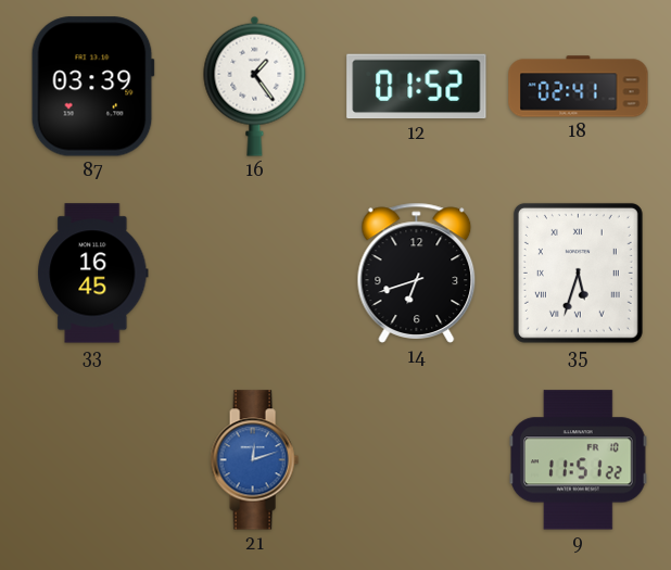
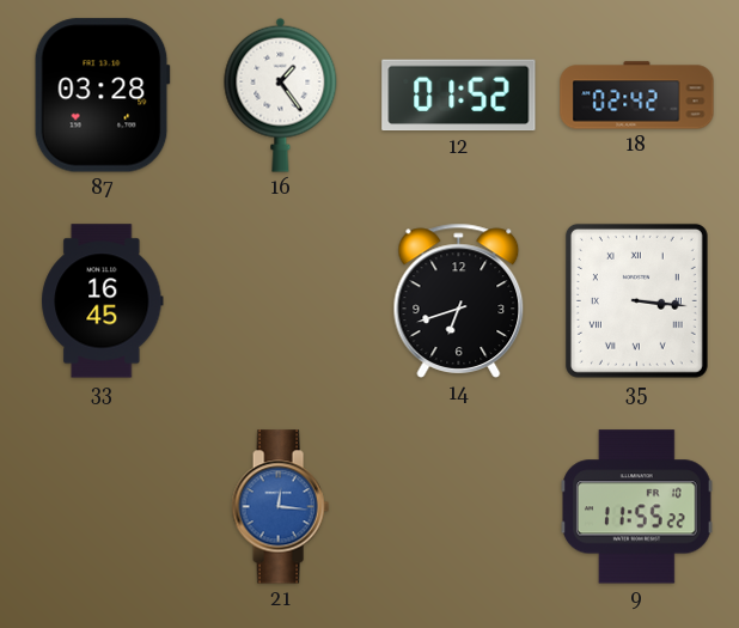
87: 03:39 -> 03:28 (102, 96)
18: 02:41 -> 02:42 (637, 96)
35: 5:33 -> 3:16 (636, 300)
21: 12:12 -> 12:16 (280, 507)
9: 11:51 -> 11:55 (637, 507)
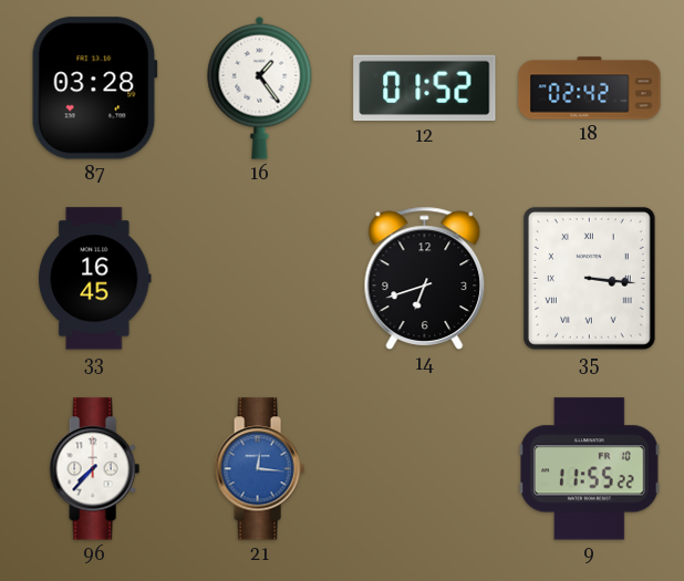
96: none -> 7:37 (94, 469)
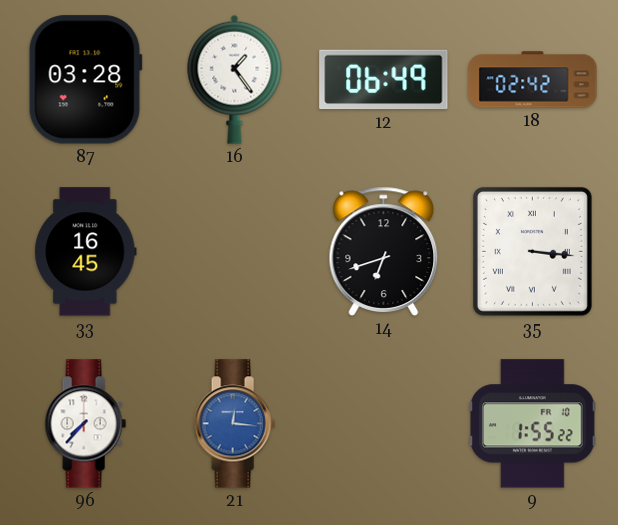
12: 01:52 -> 06:49 (384, 80)
9: 11:55 -> 1:55 (533, 424)
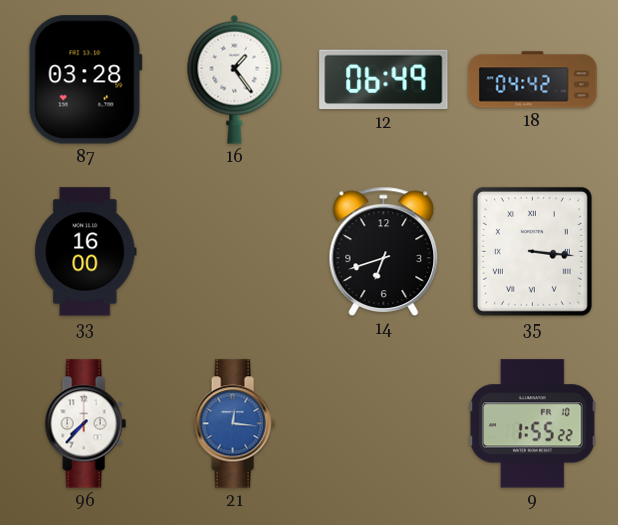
18: 02:42 -> 04:42 (533, 80)
33: 16:45 -> 16:00 (86, 252)
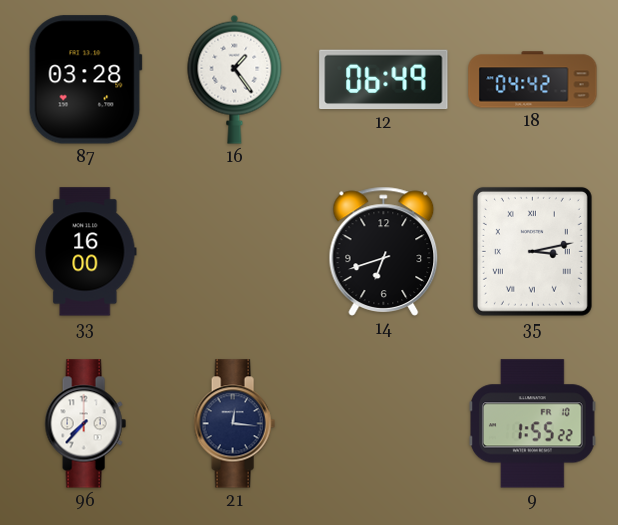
35: 3:16 -> 3:13 (532, 251)
21 dial: blue -> navy (234, 424)
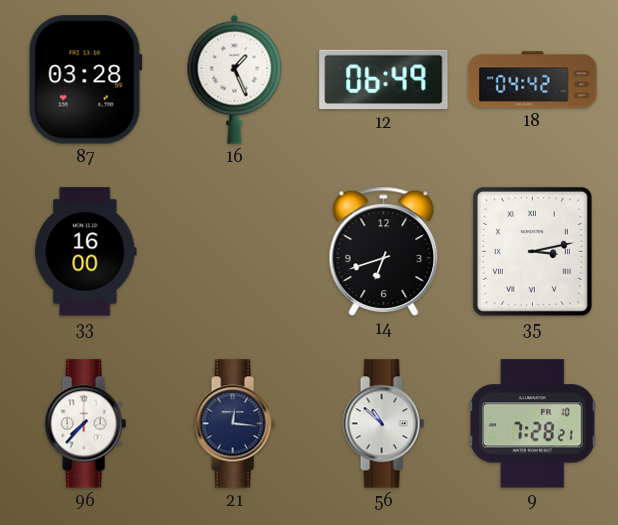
16: 1:24 -> 1:26 (235, 79)
56: none -> 10:52 (383, 424)
9: 1:55 -> 7:28 (533, 424)
